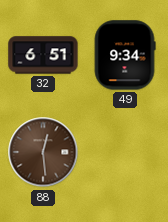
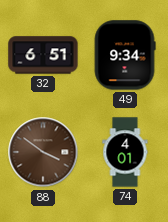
88: 12:29 -> 3:51 (43, 152)
74: none -> 4:01 (125, 152)
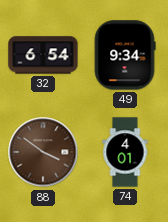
32: 6:51 -> 6:54 (43, 55)
